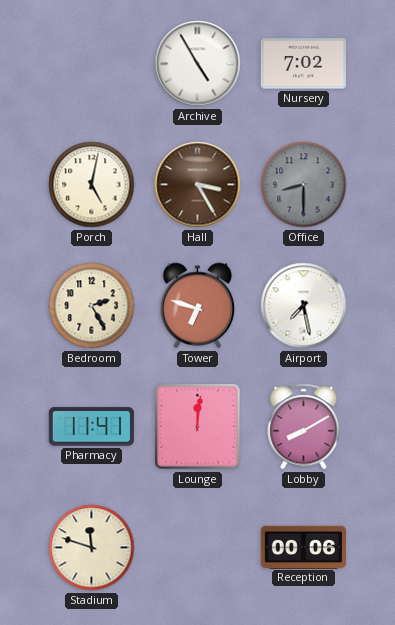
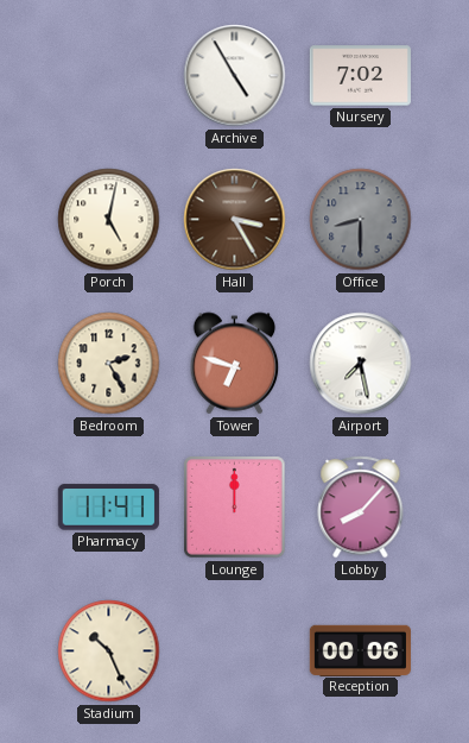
Lounge: 12:01 -> 12:00 (235, 508)
Lobby: 8:10 -> 8:07 (361, 508)
Stadium: 11:48 -> 10:26 (109, 651)
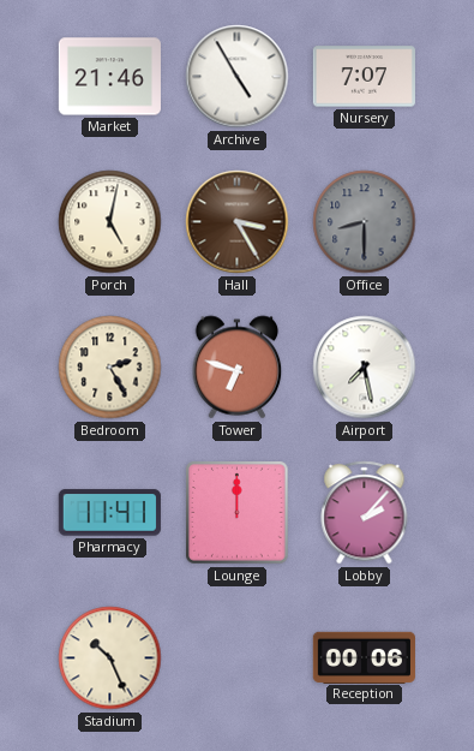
Market: none -> 21:46 (109, 77)
Nursery: 7:02 -> 7:07 (364, 77)
Lobby: 8:07 -> 2:07 (365, 513)
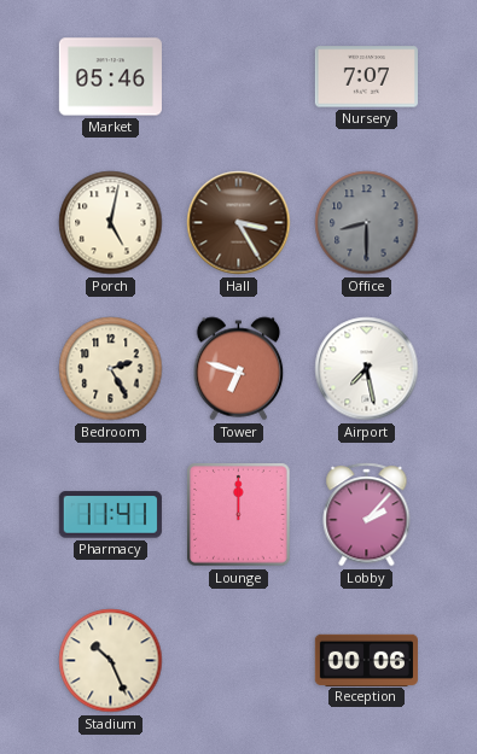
Market: 21:46 -> 05:46 (110, 77)
Archive: 4:55 -> none (238, 77)
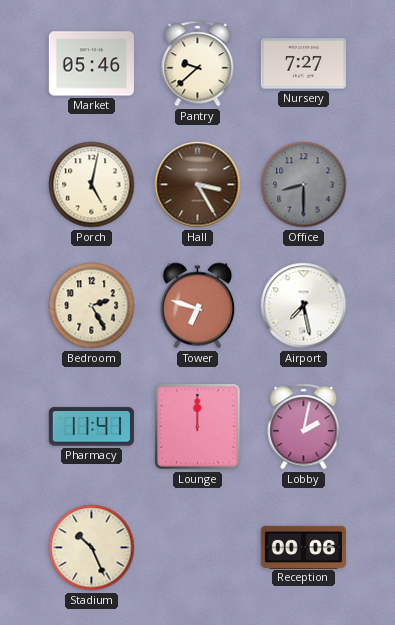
Pantry: none -> 9:38 (198, 64)
Nursery: 7:07 -> 7:27 (303, 64)
Lobby: 2:07 -> 2:02 (304, 427)
